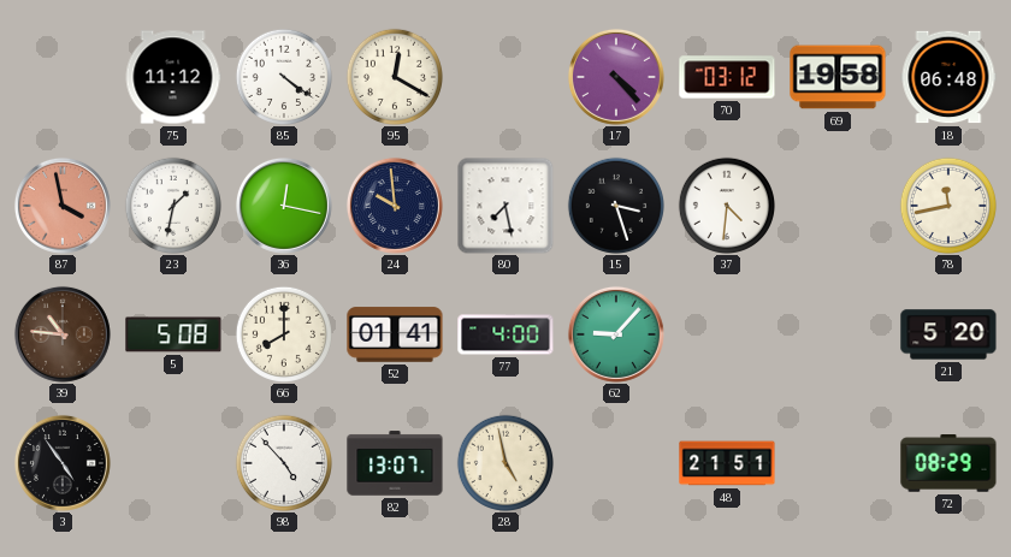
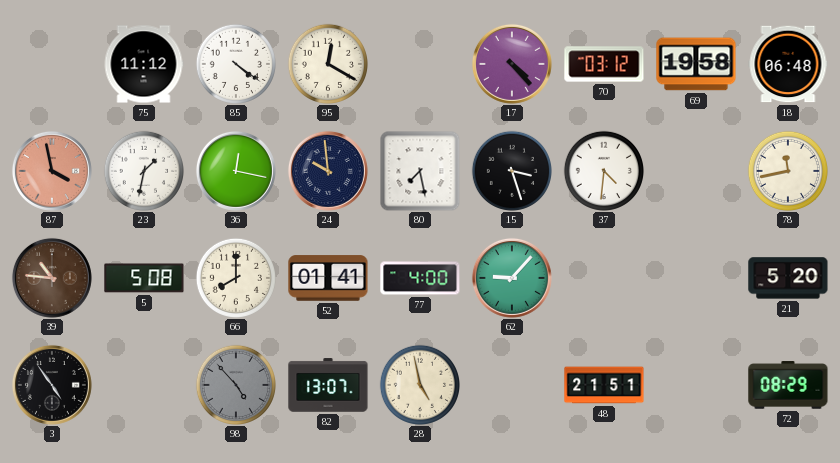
98 dial: white -> grey (235, 384)
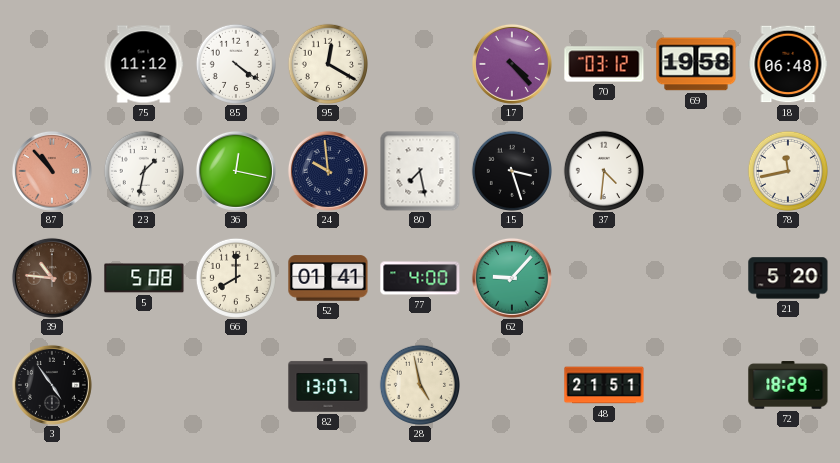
87: 3:58 -> 10:53 (52, 171)
98: 4:53 -> none (235, 384)
72: 08:29 -> 18:29 (788, 385)
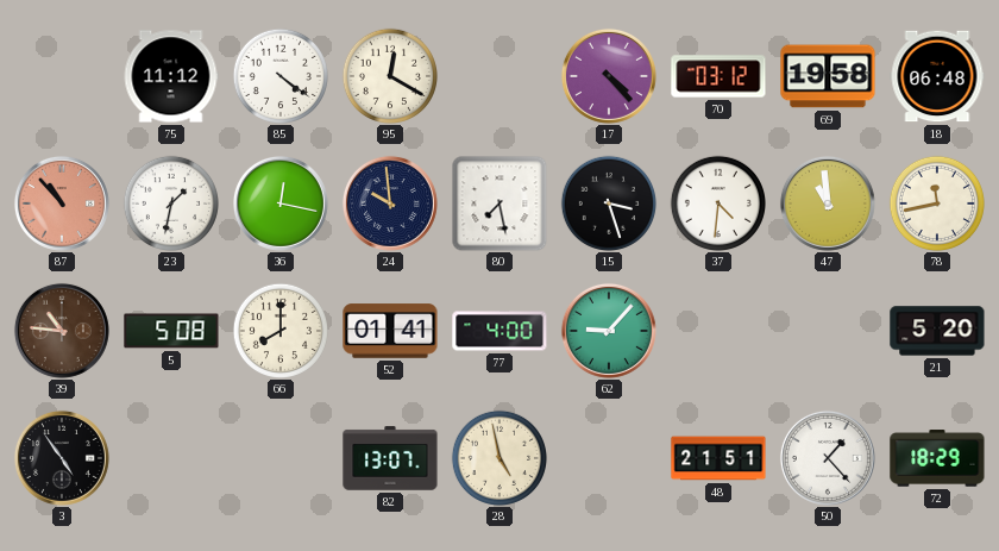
47: none -> 10:59 (828, 204)
50: none -> 1:23 (828, 458)
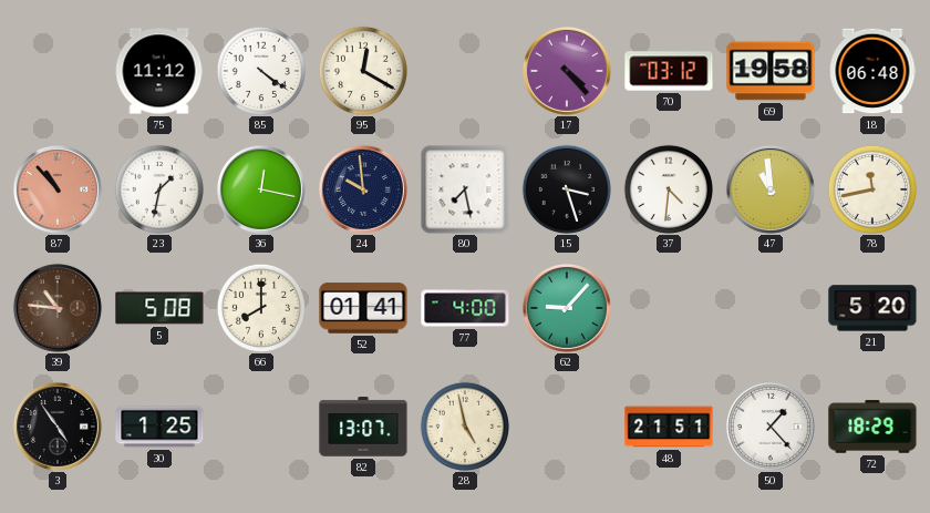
30: none -> 1:25 (159, 427)
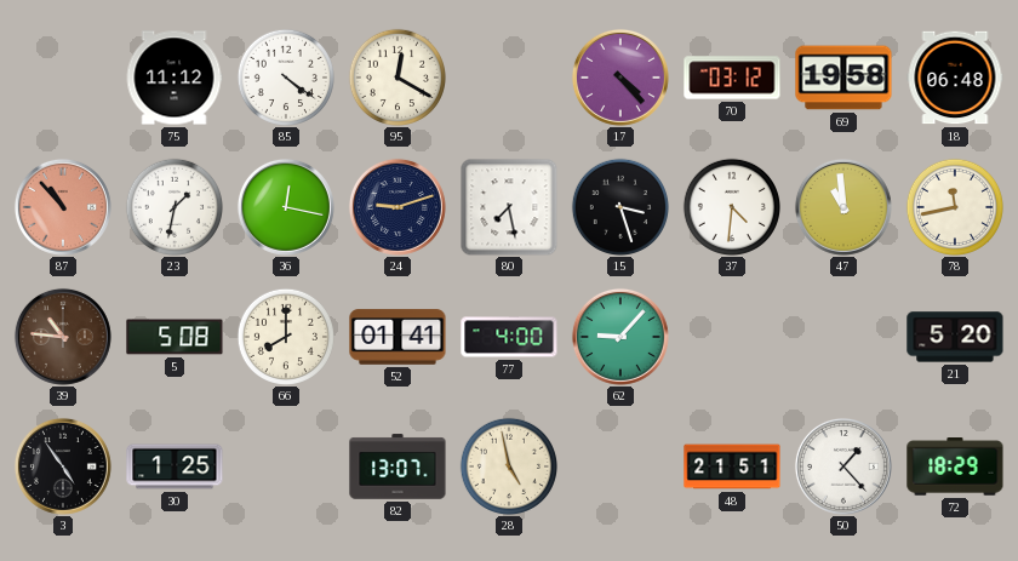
24: 9:59 -> 9:12 (398, 207)
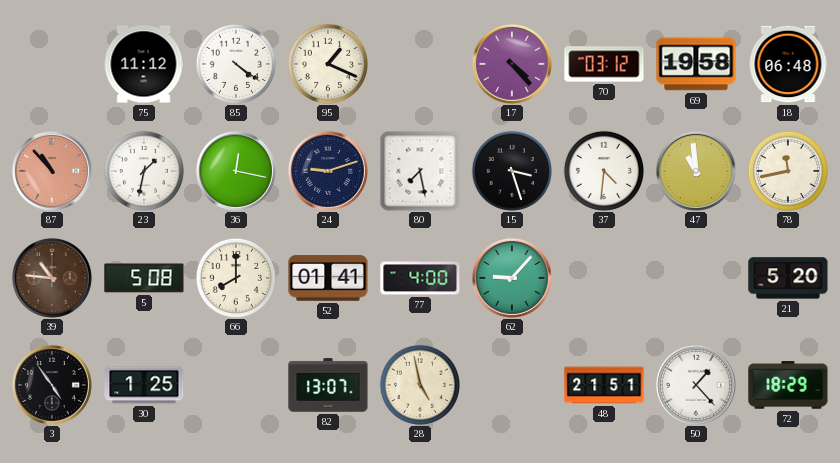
95: 12:20 -> 1:19 (327, 63)
